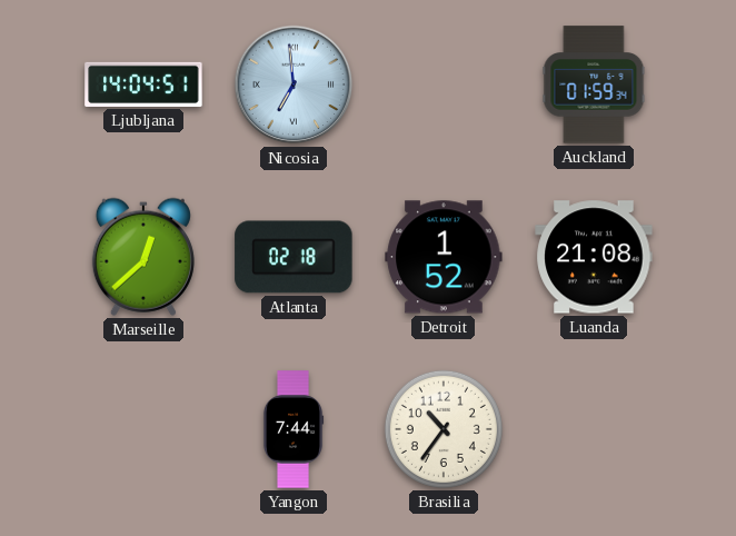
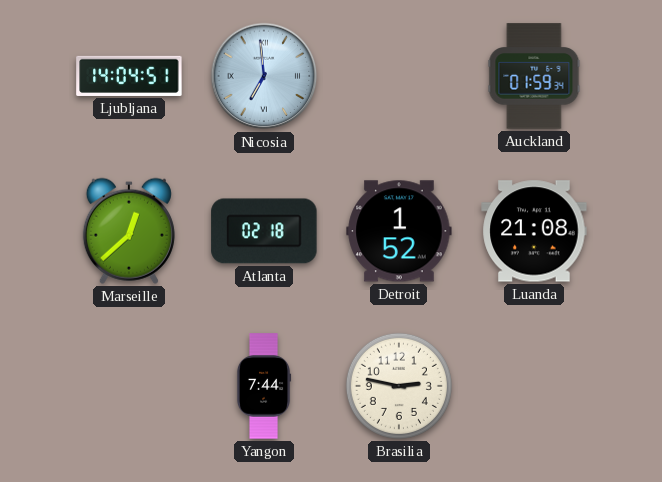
Brasilia: 10:36 -> 2:47 (399, 386)
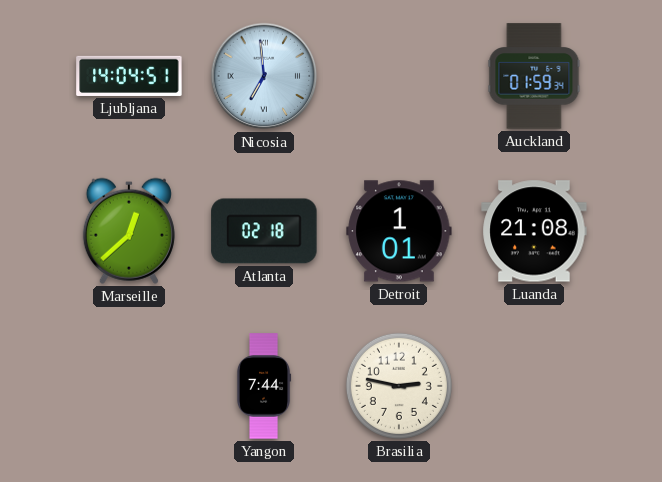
Detroit: 1:52 -> 1:01 (399, 231)
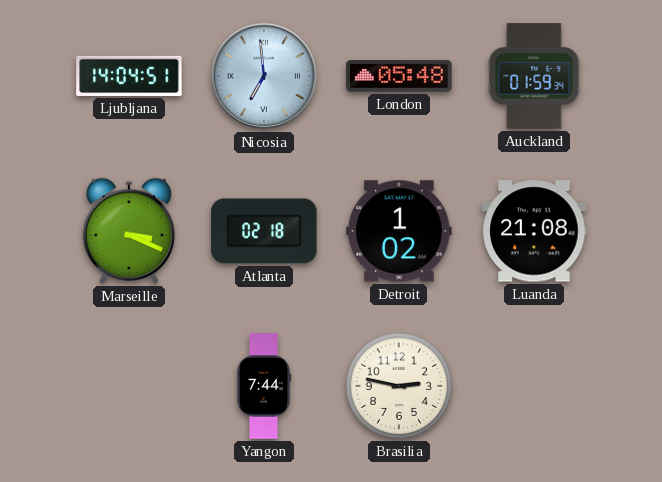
London: none -> 05:48 (399, 76)
Marseille: 12:38 -> 3:19 (129, 231)
Detroit: 1:01 -> 1:02 (399, 231)
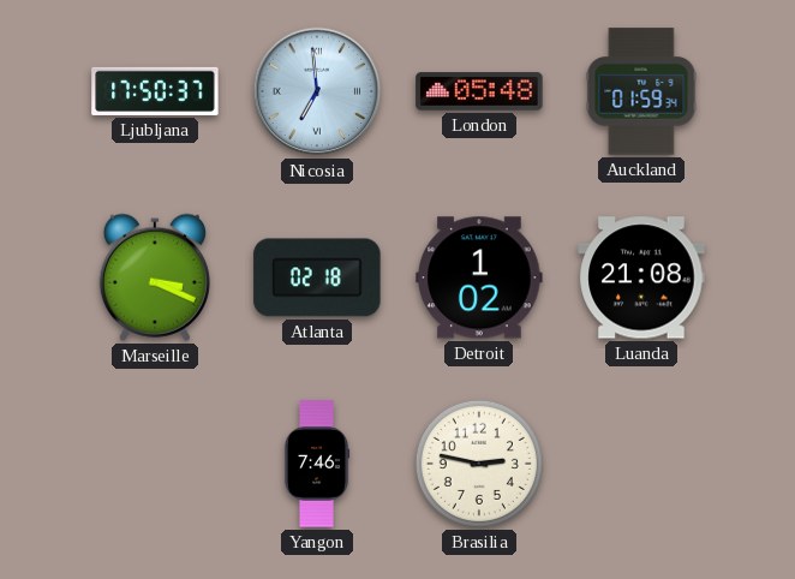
Ljubljana: 14:04 -> 17:50 (155, 91)
Yangon: 7:44 -> 7:46 (317, 464)
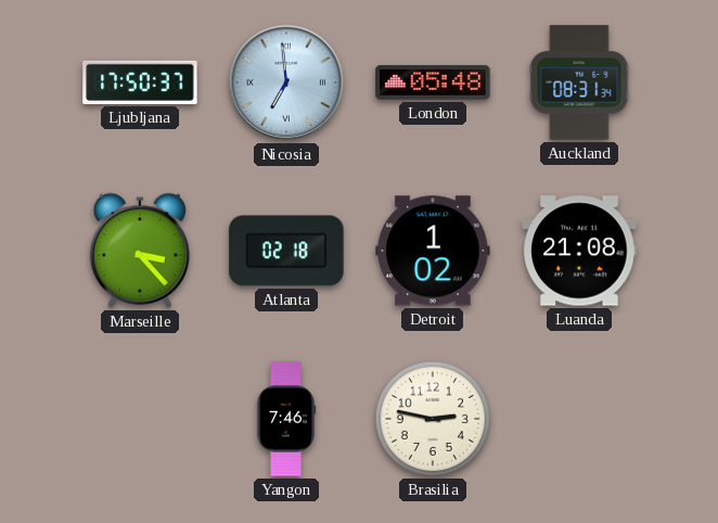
Auckland: 01:59 -> 08:31 (579, 82)
Marseille: 3:19 -> 3:23 (140, 251)
